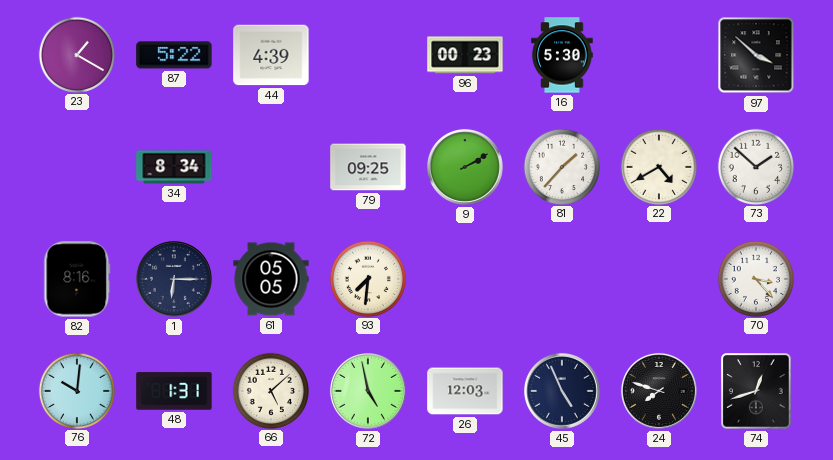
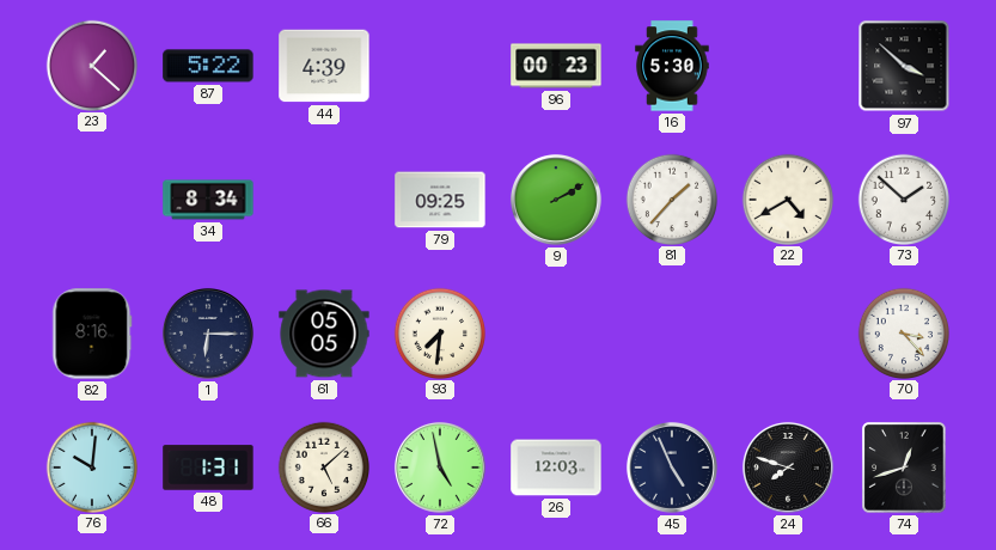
23: 1:20 -> 1:22 (91, 65)
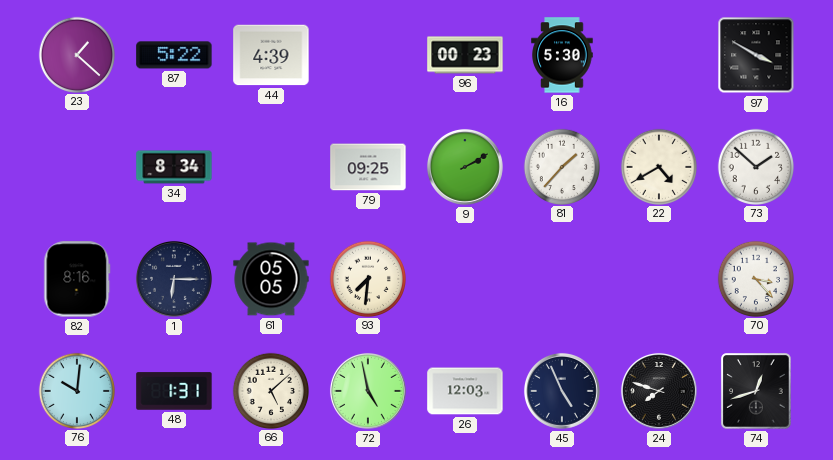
97: 3:52 -> 3:50 (756, 55)
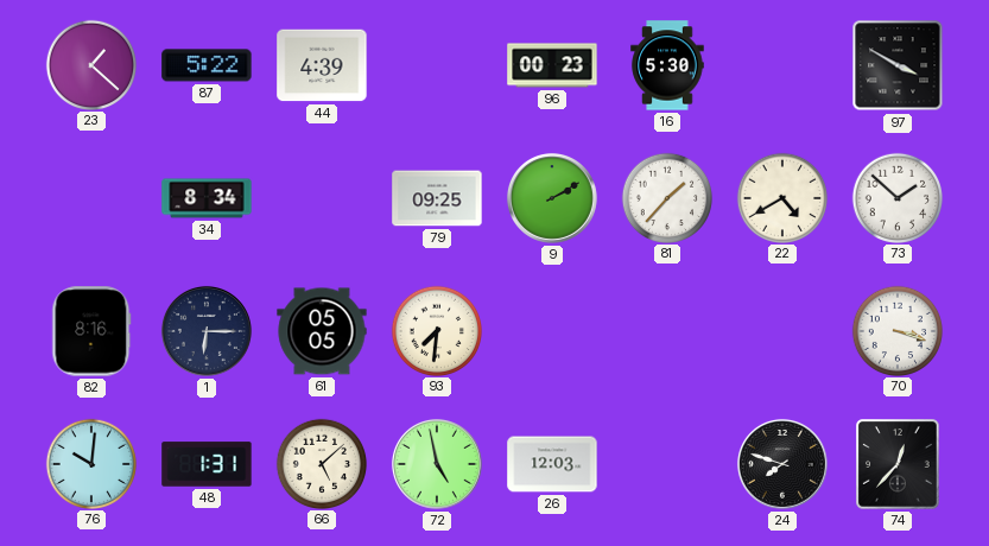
70: 3:23 -> 3:18 (896, 330)
45: 4:56 -> none (562, 391)
74: 12:42 -> 12:37 (898, 464)
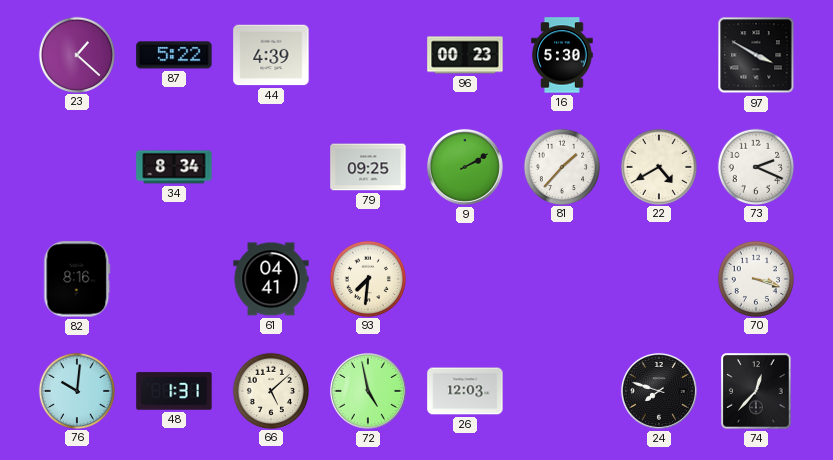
73: 1:52 -> 2:19 (755, 166)
1: 6:15 -> none (207, 331)
61: 05:05 -> 04:41 (271, 279)
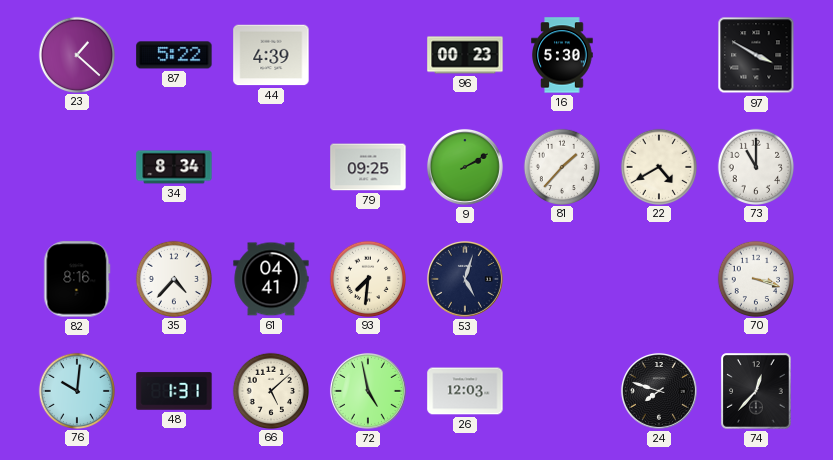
73: 2:19 -> 11:00 (755, 166)
35: none -> 4:37 (173, 278)
53: none -> 5:03 (465, 279)
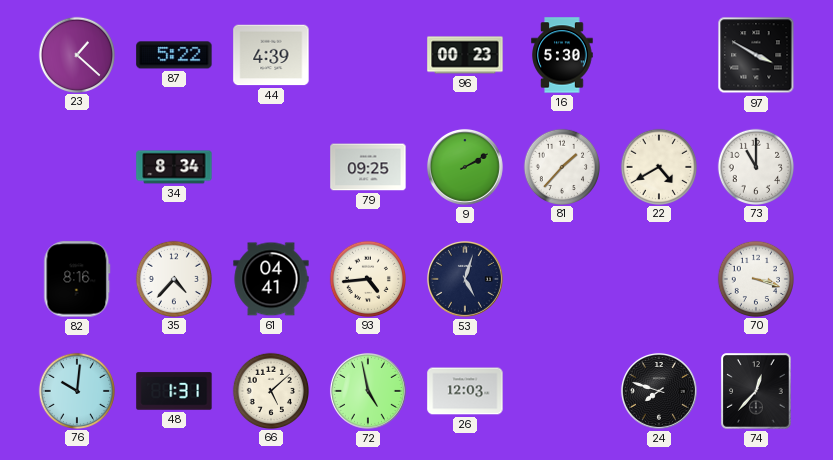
93: 7:31 -> 4:44 (367, 278)
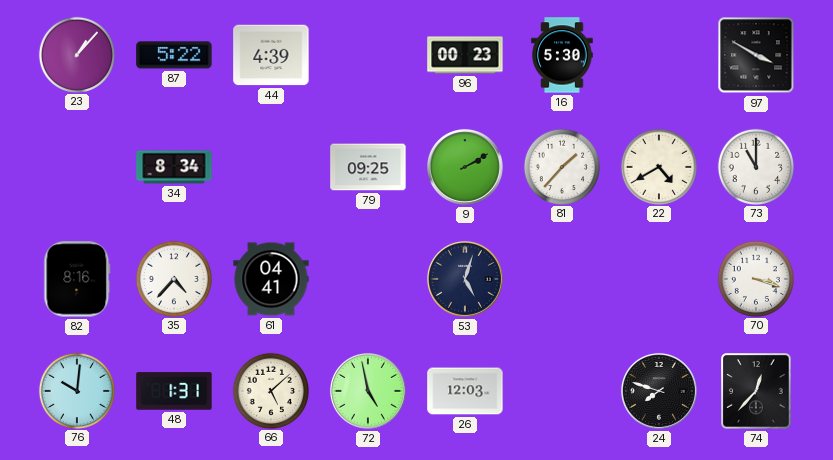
23: 1:22 -> 1:07 (76, 54)
93: 4:44 -> none (367, 278)
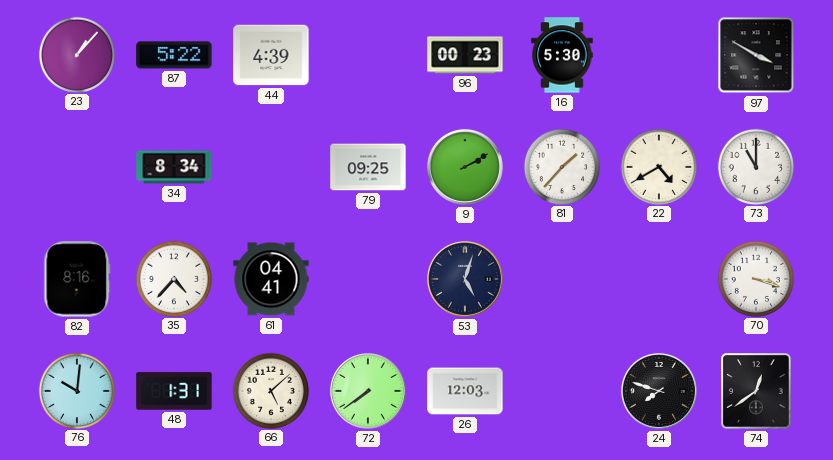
72: 4:58 -> 7:39 (368, 391)
74: 12:37 -> 12:39 (756, 391)
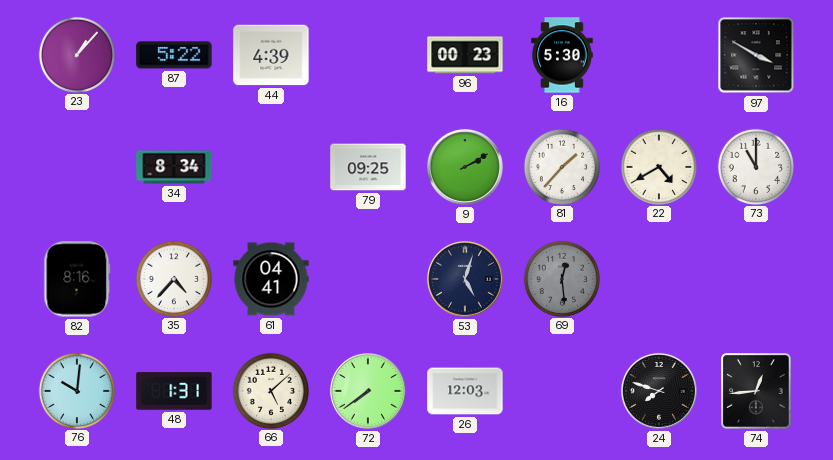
69: none -> 12:29 (561, 278)
70: 3:18 -> none (755, 278)
74: 12:39 -> 12:44 (756, 391)
